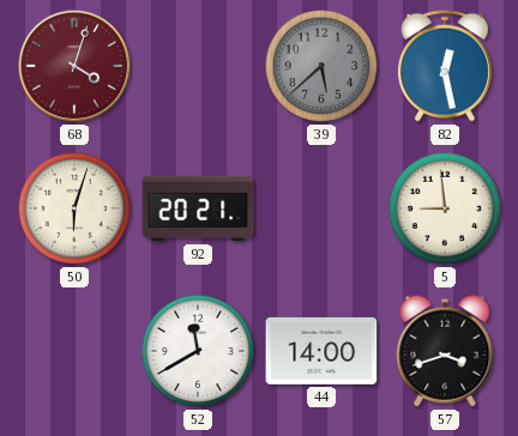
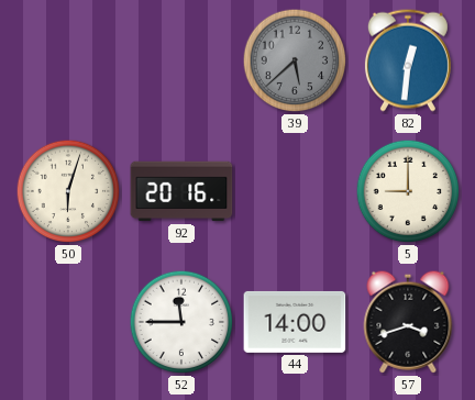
68: 4:03 -> none (74, 66)
82: 12:28 -> 12:31 (408, 60)
92: 20:21 -> 20:16 (181, 191)
5: 8:59 -> 9:00 (408, 191)
52: 11:40 -> 11:45 (181, 322)
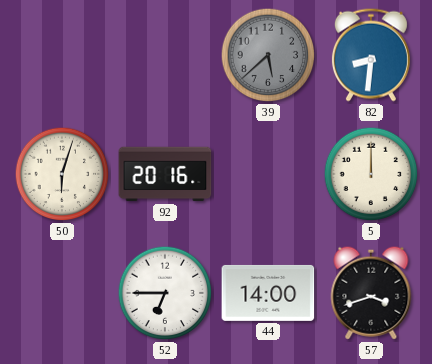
82: 12:31 -> 8:31 (371, 55)
5: 9:00 -> 12:00 (371, 174)
52: 11:45 -> 6:45 (165, 293)
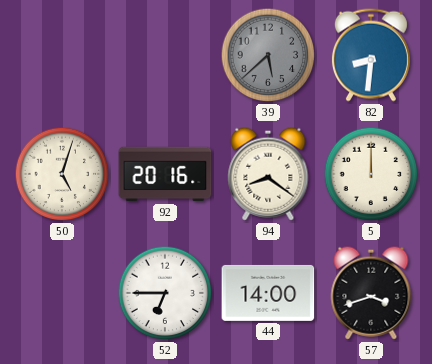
50: 6:03 -> 5:03 (62, 174)
94: none -> 8:21 (268, 174)
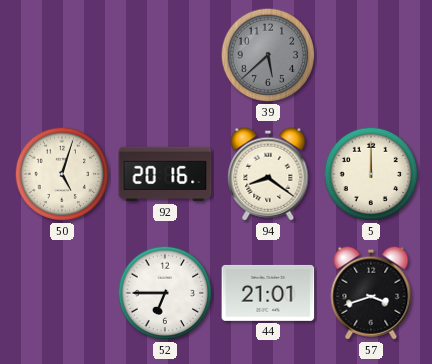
82: 8:31 -> none (371, 55)
44: 14:00 -> 21:01 (268, 293)
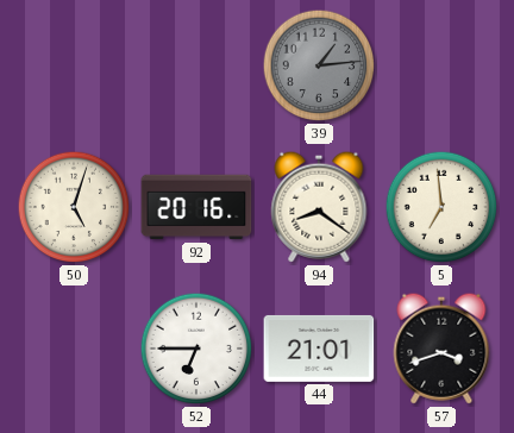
39: 5:38 -> 1:14 (319, 65)
5: 12:00 -> 6:59 (441, 207)
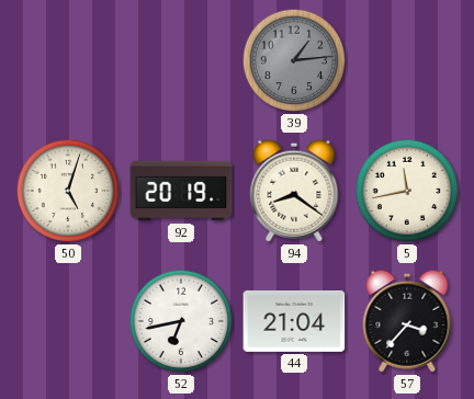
92: 20:16 -> 20:19 (181, 191)
5: 6:59 -> 11:43 (407, 191)
52: 6:45 -> 6:43 (181, 321)
44: 21:01 -> 21:04 (294, 321)
57: 3:42 -> 3:37 (407, 321)
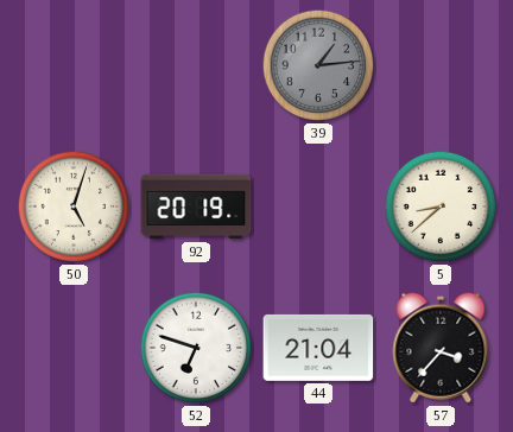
94: 8:21 -> none (294, 191)
5: 11:43 -> 8:38 (441, 207)
52: 6:43 -> 6:48 (196, 348)
